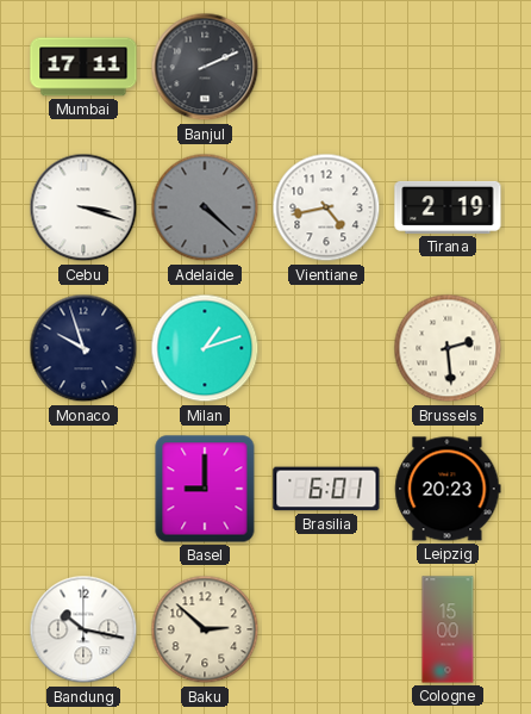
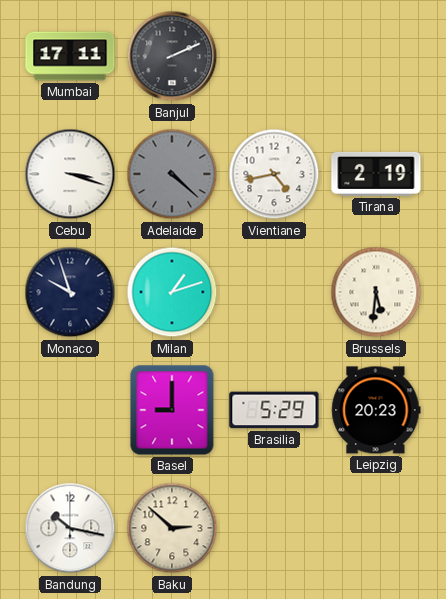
Brussels: 2:29 -> 5:31 (376, 292)
Brasilia: 6:01 -> 5:29 (274, 410)
Cologne: 15:00 -> none (448, 629)
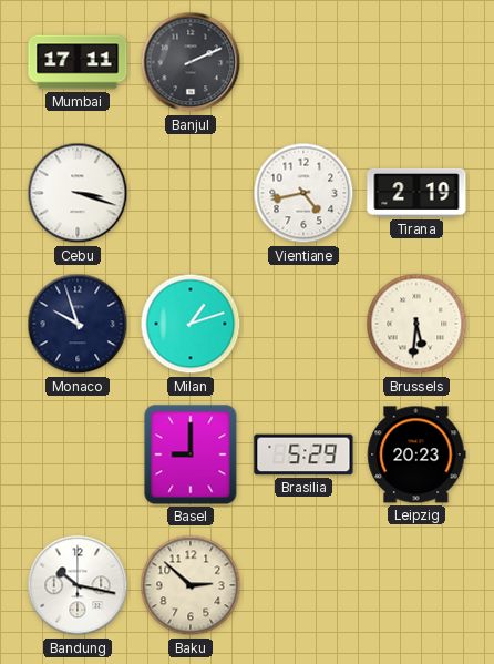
Adelaide: 4:22 -> none (172, 174)
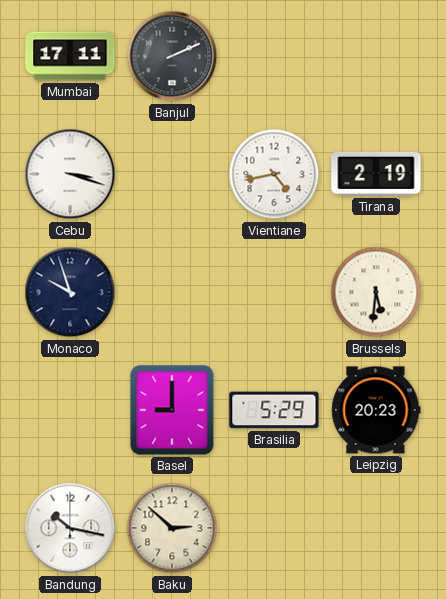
Milan: 1:12 -> none (191, 324)
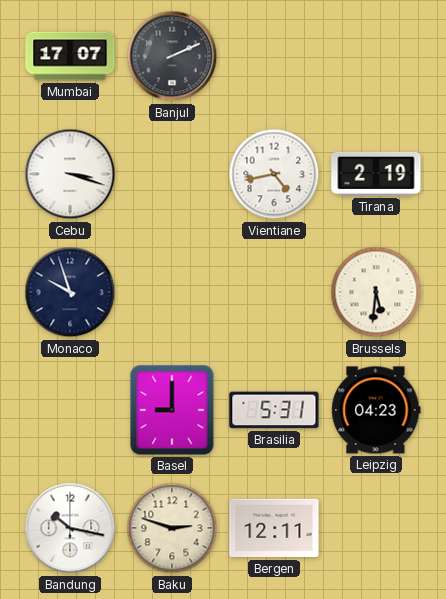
Mumbai: 17:11 -> 17:07 (70, 56)
Brasilia: 5:29 -> 5:31 (274, 410)
Leipzig: 20:23 -> 04:23 (376, 410)
Baku: 2:52 -> 2:48 (172, 528)
Bergen: none -> 12:11 (274, 528)
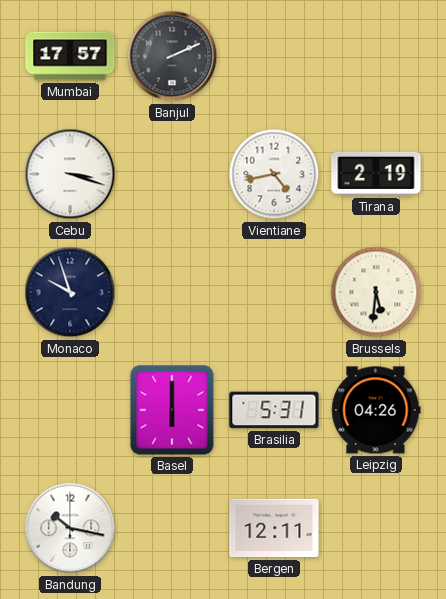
Mumbai: 17:07 -> 17:57 (70, 56)
Basel: 9:00 -> 6:00 (172, 410)
Leipzig: 04:23 -> 04:26 (376, 410)
Baku: 2:48 -> none (172, 528)
